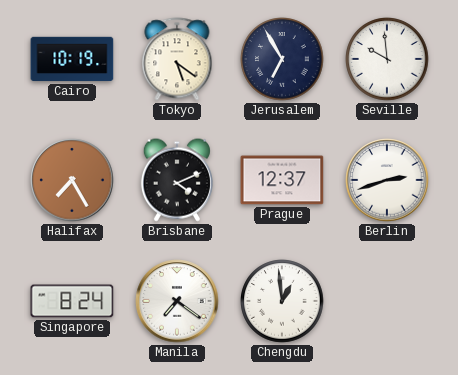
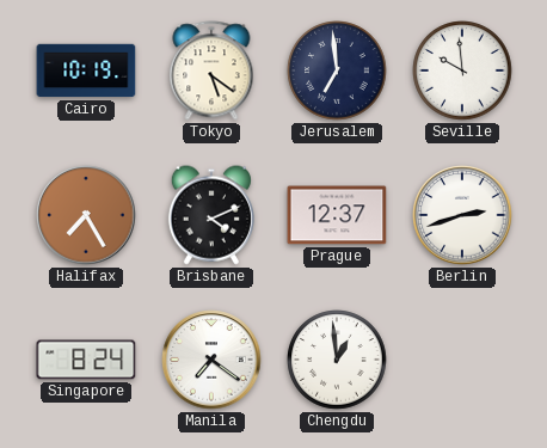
Jerusalem: 6:55 -> 6:59 (337, 70)
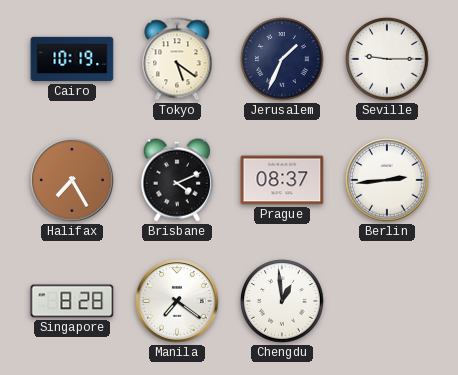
Jerusalem: 6:59 -> 1:34 (282, 59)
Seville: 9:59 -> 9:15 (387, 59)
Prague: 12:37 -> 08:37 (282, 180)
Berlin: 2:42 -> 2:44 (387, 180)
Singapore: 8:24 -> 8:28 (72, 301)
